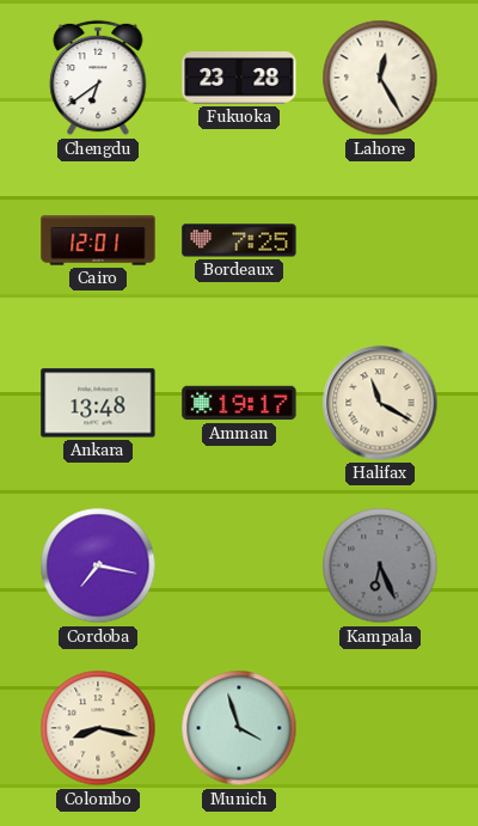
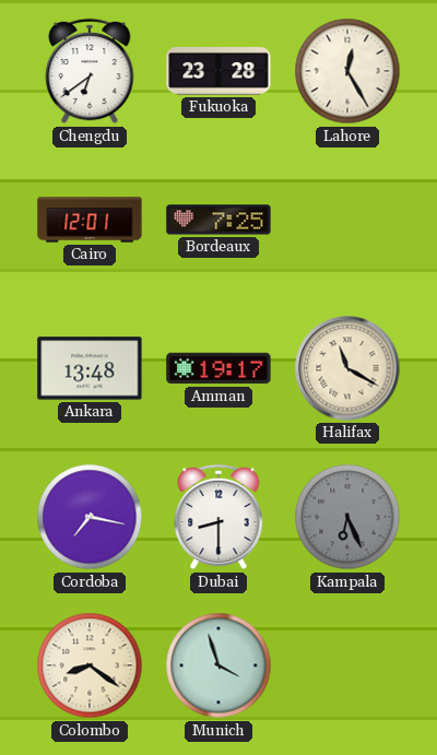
Dubai: none -> 8:30 (218, 517)
Colombo: 8:17 -> 8:21 (90, 665)
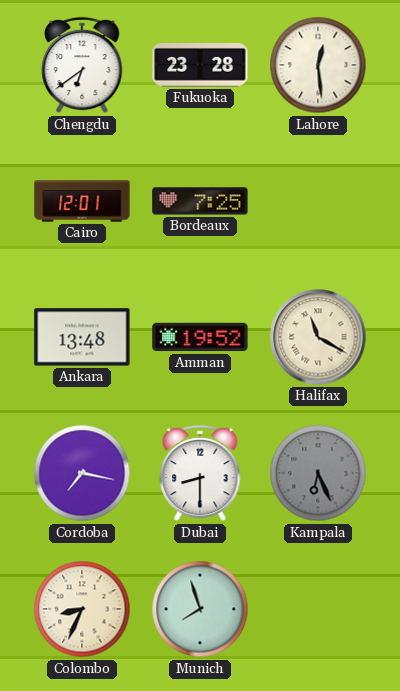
Lahore: 12:25 -> 12:29 (318, 65)
Amman: 19:17 -> 19:52 (200, 337)
Colombo: 8:21 -> 8:34 (82, 609)
Munich: 3:57 -> 7:57 (200, 609)
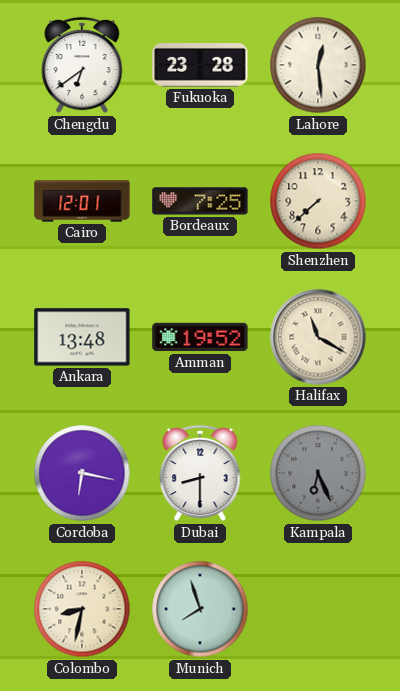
Shenzhen: none -> 7:38 (318, 201)
Cordoba: 7:17 -> 6:17 (82, 473)
Colombo: 8:34 -> 8:32 (82, 609)
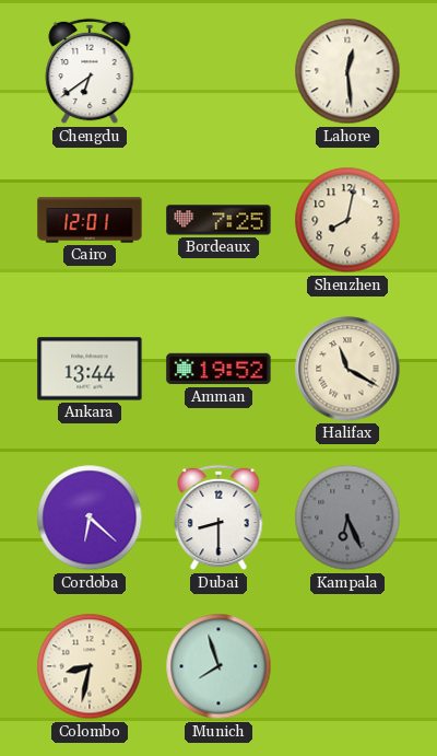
Fukuoka: 23:28 -> none (200, 66)
Shenzhen: 7:38 -> 8:02 (347, 220)
Ankara: 13:48 -> 13:44 (90, 369)
Cordoba: 6:17 -> 6:22 (90, 517)
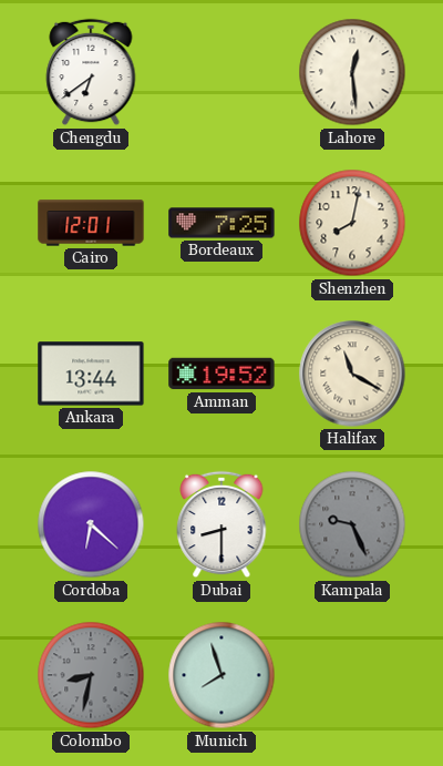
Kampala: 6:26 -> 9:26 (352, 524)
Colombo dial: cream -> grey (91, 675)
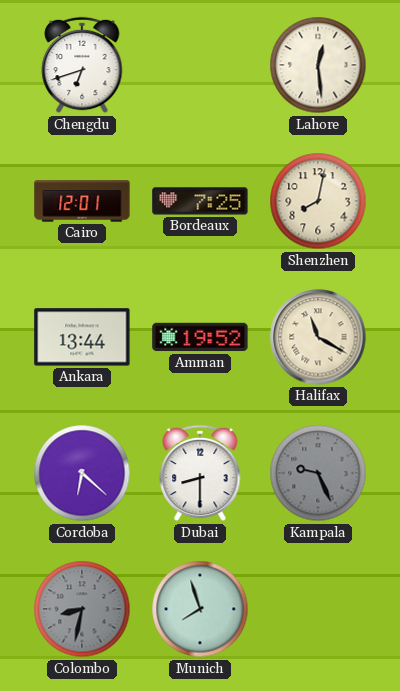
Chengdu: 6:39 -> 6:42 (82, 65)
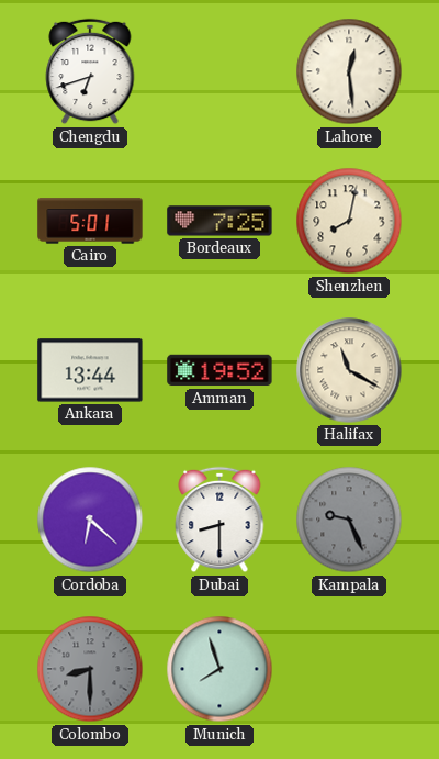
Cairo: 12:01 -> 5:01 (90, 221)
Colombo: 8:32 -> 8:30 (90, 669)
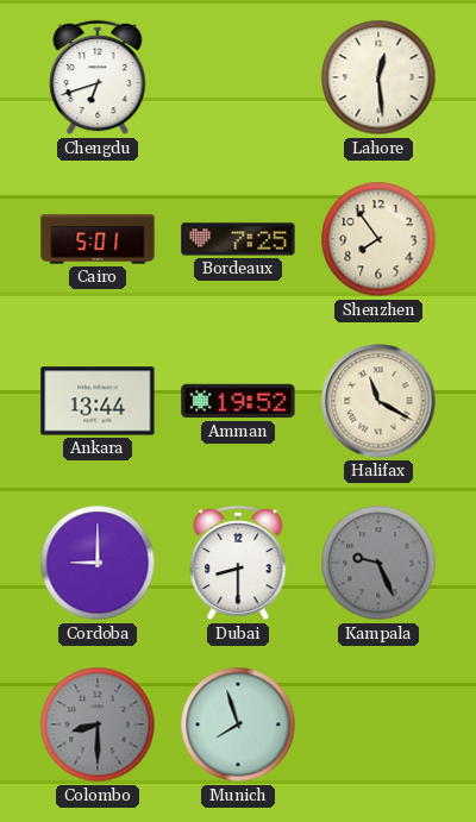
Shenzhen: 8:02 -> 7:54 (378, 239)
Cordoba: 6:22 -> 9:00 (98, 563)
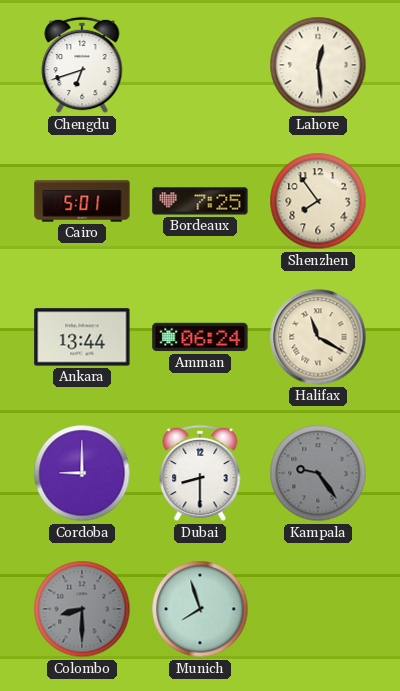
Amman: 19:52 -> 06:24 (200, 337)
Kampala: 9:26 -> 9:24 (318, 473)
